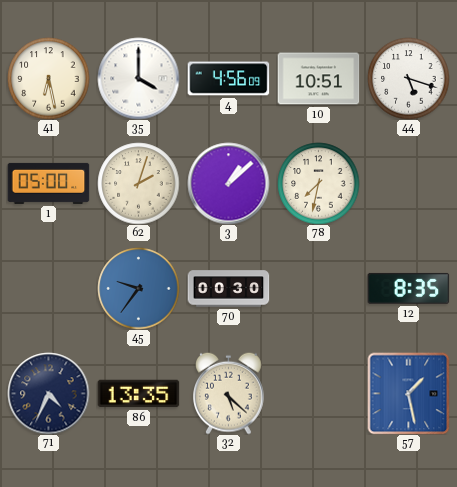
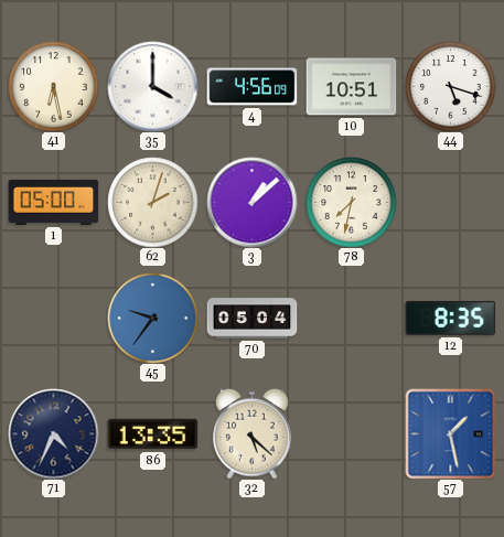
70: 00:30 -> 05:04 (251, 319)
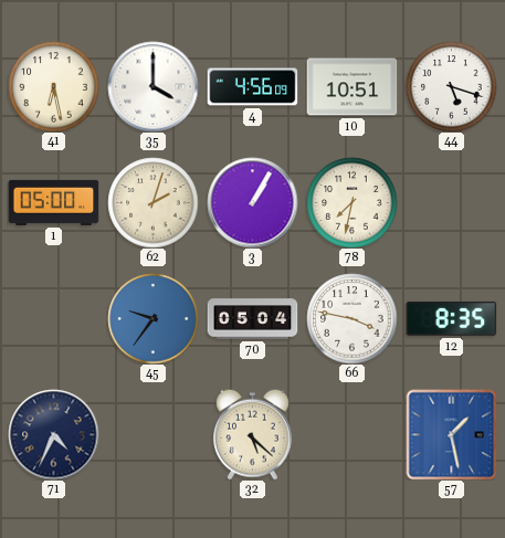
3: 1:08 -> 1:05 (252, 202)
66: none -> 3:47 (351, 318)
86: 13:35 -> none (152, 434)
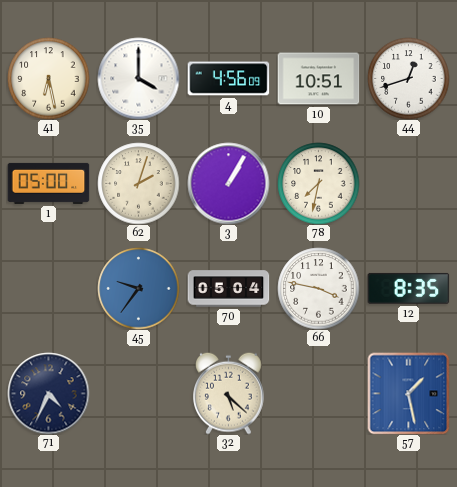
44: 5:18 -> 12:42 (408, 78)
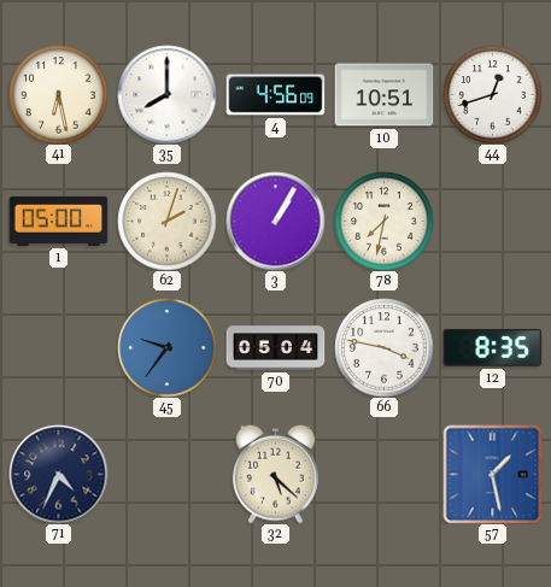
35: 4:00 -> 8:00 (166, 94)
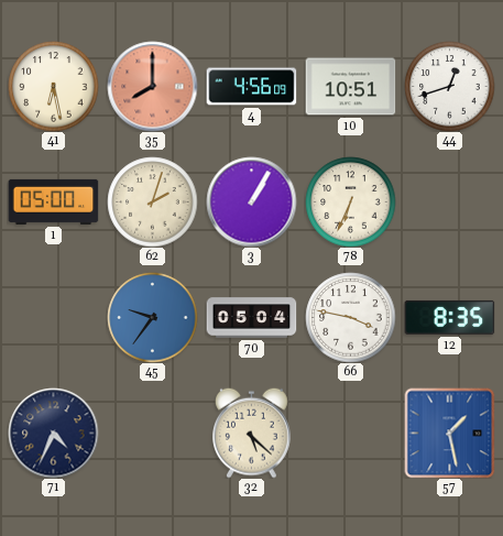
35 dial: white -> salmon (152, 86)
78: 7:32 -> 6:34 (350, 201)
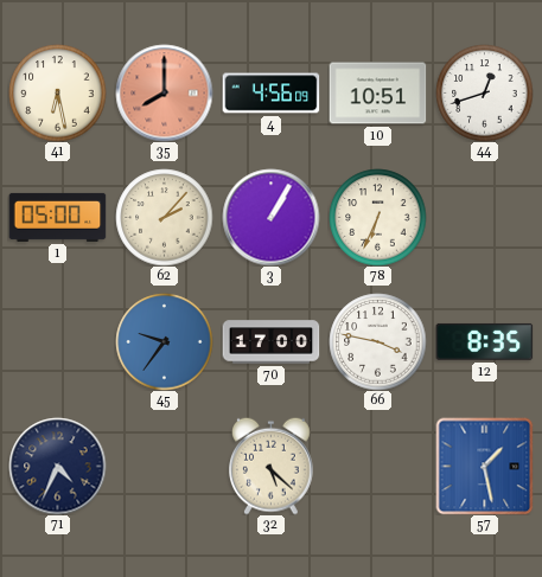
62: 2:03 -> 2:07 (164, 217)
70: 05:04 -> 17:00 (270, 342)
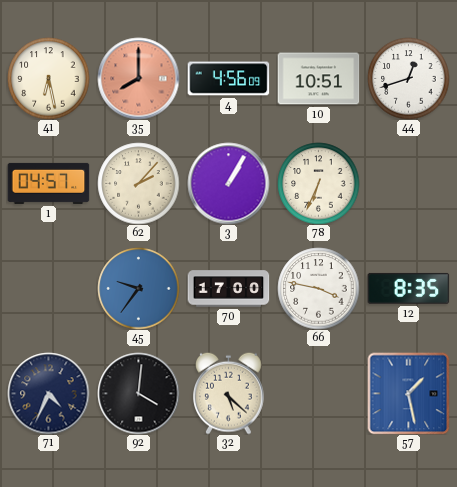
1: 05:00 -> 04:57 (48, 183)
92: none -> 4:01 (138, 393)
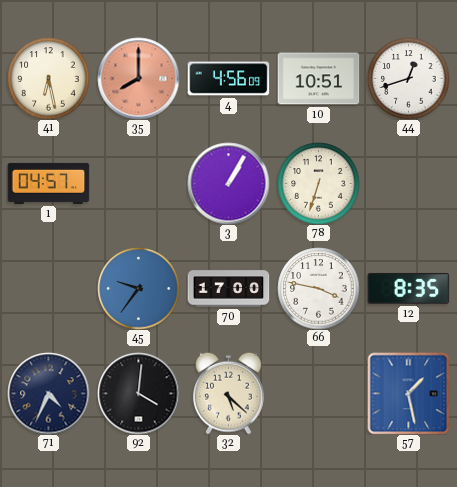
62: 2:07 -> none (138, 183)
78: 6:34 -> 6:33 (318, 183)
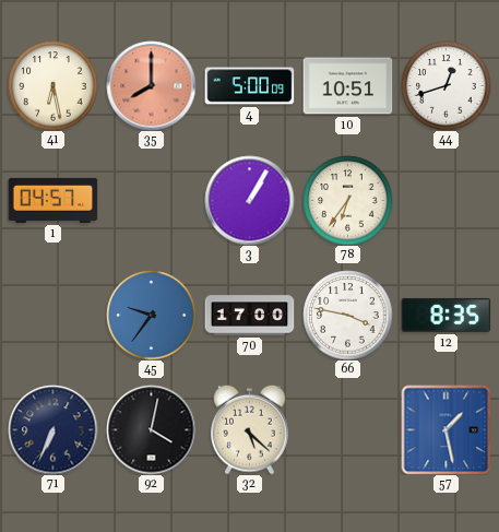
4: 4:56 -> 5:00 (249, 86)
78: 6:33 -> 6:36 (347, 200)
71: 4:34 -> 6:34 (52, 429)
92: 4:01 -> 4:02 (151, 429)
